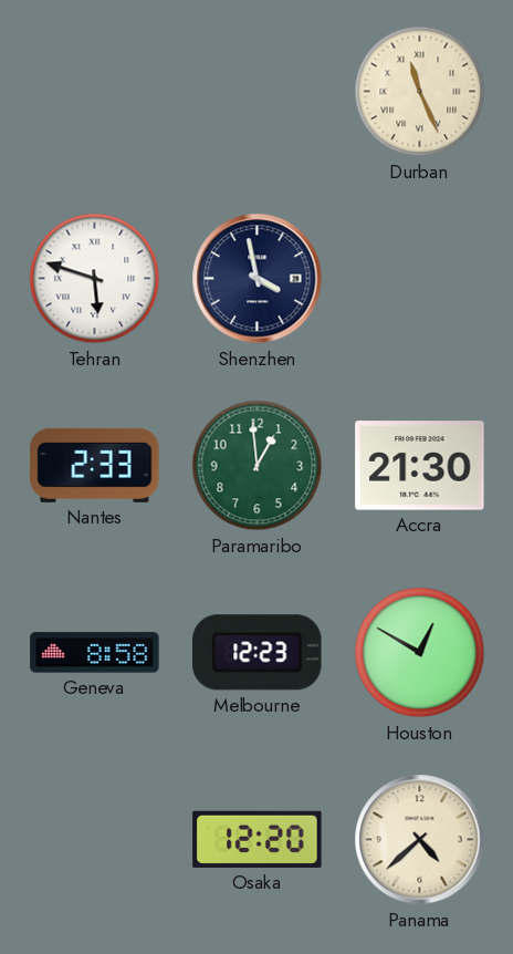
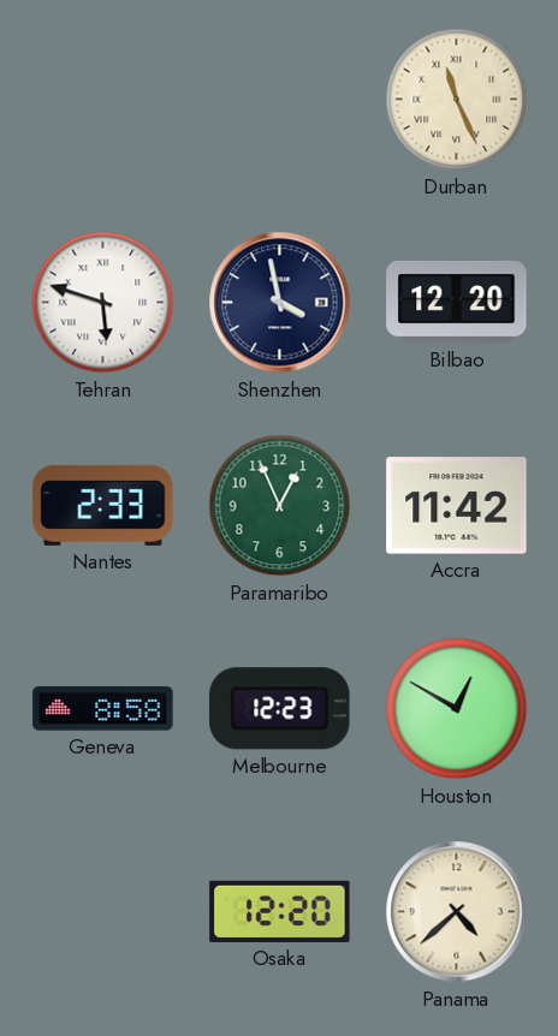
Bilbao: none -> 12:20 (457, 302)
Paramaribo: 12:59 -> 12:56 (280, 506)
Accra: 21:30 -> 11:42 (457, 506)
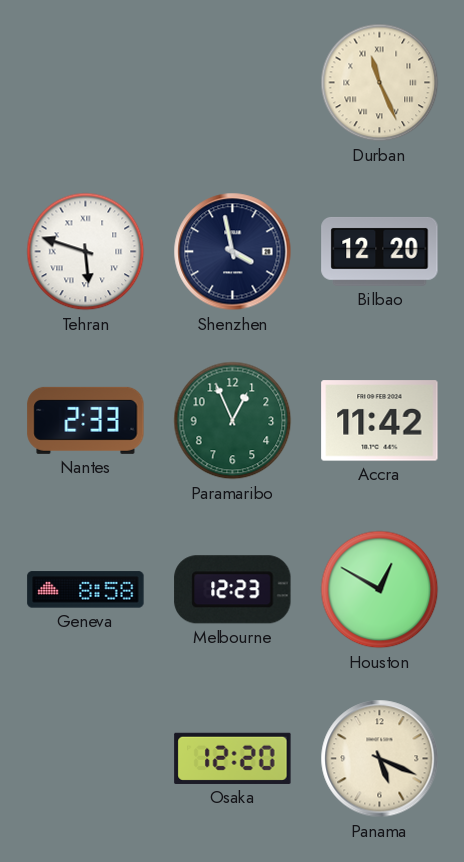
Panama: 4:38 -> 5:19 (380, 759)
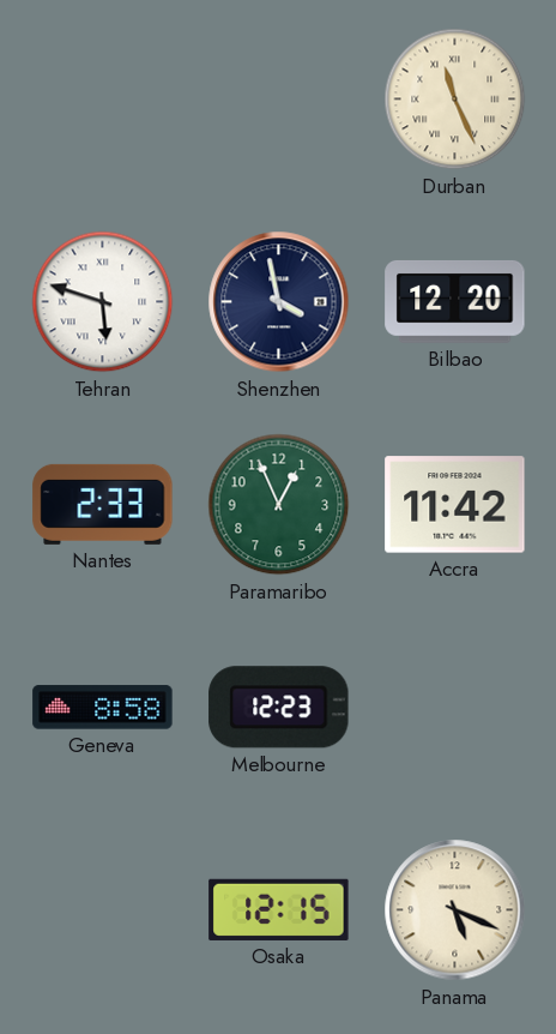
Houston: 12:50 -> none (380, 590)
Osaka: 12:20 -> 12:15 (279, 909)
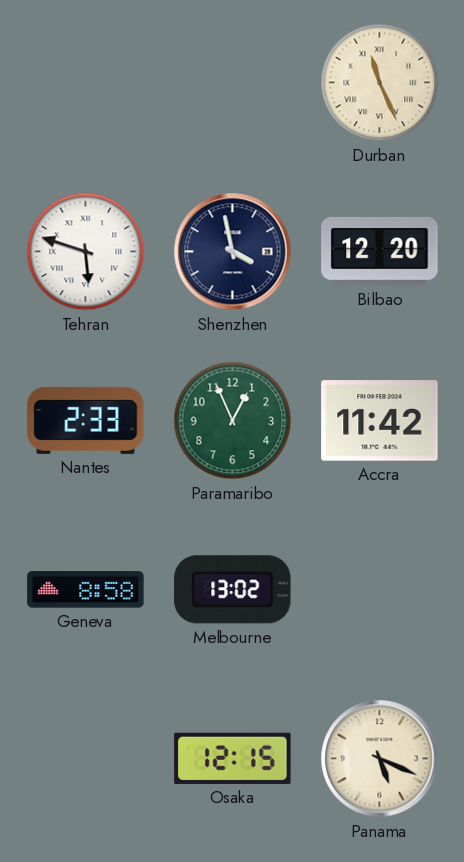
Melbourne: 12:23 -> 13:02 (233, 590)
